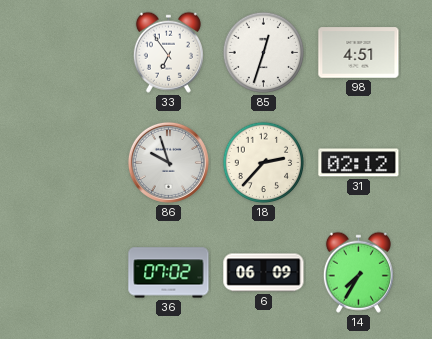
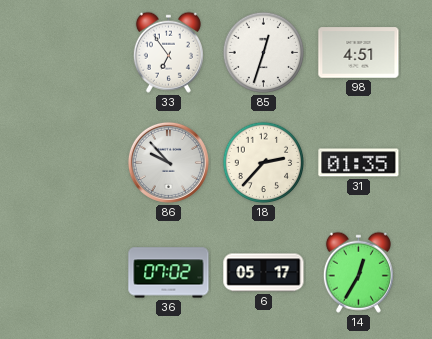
86: 9:57 -> 9:53 (168, 162)
31: 02:12 -> 01:35 (359, 163)
6: 06:09 -> 05:17 (264, 273)
14: 7:35 -> 12:35 (358, 272)
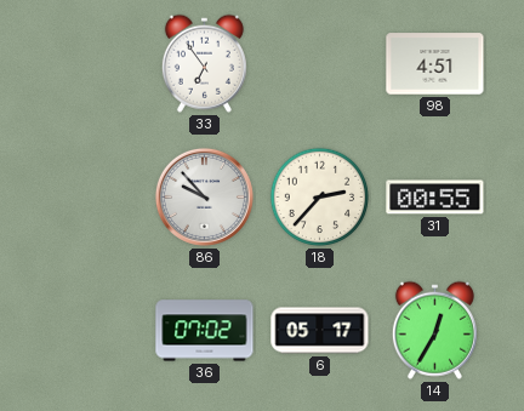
85: 12:33 -> none (264, 53)
31: 01:35 -> 00:55 (435, 198)
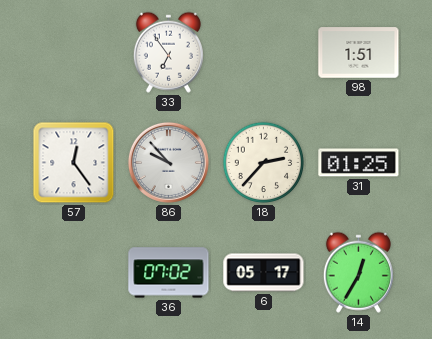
98: 4:51 -> 1:51 (359, 53)
57: none -> 12:24 (74, 163)
31: 00:55 -> 01:25 (359, 163)
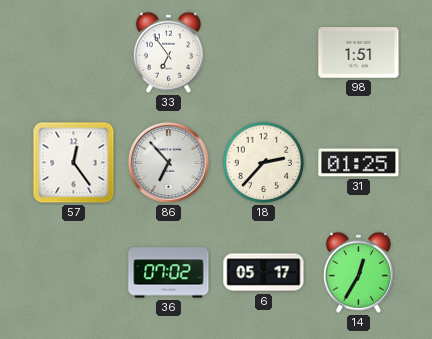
86: 9:53 -> 6:53 (168, 162)
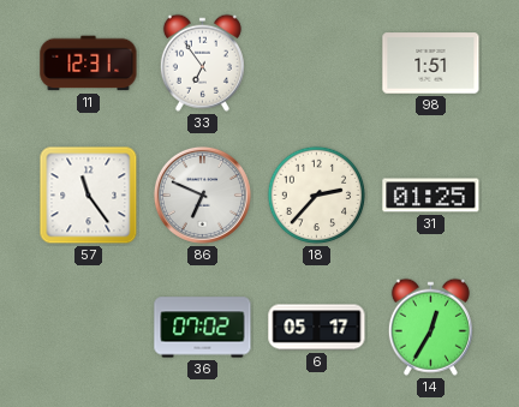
11: none -> 12:31 (89, 64)
57: 12:24 -> 11:24 (89, 196)
86: 6:53 -> 6:49 (202, 194)
